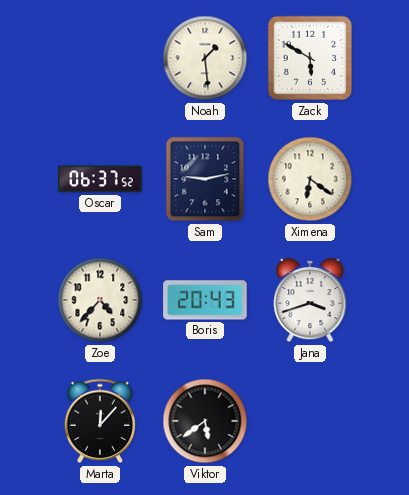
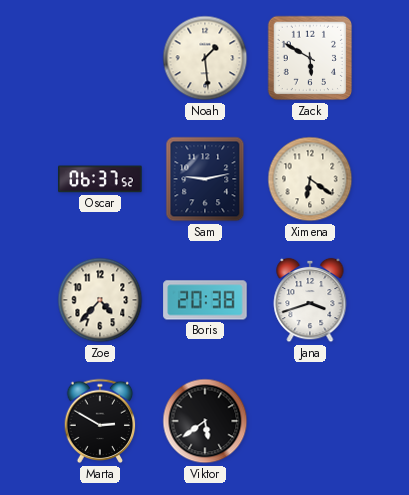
Boris: 20:43 -> 20:38 (205, 300)
Marta: 12:07 -> 2:50 (100, 421)
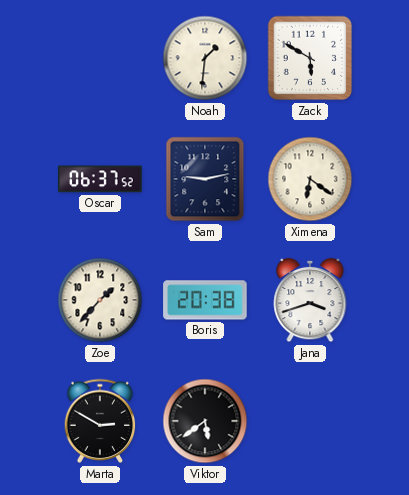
Noah: 1:29 -> 1:31 (205, 58)
Zoe: 4:37 -> 1:37 (100, 300)
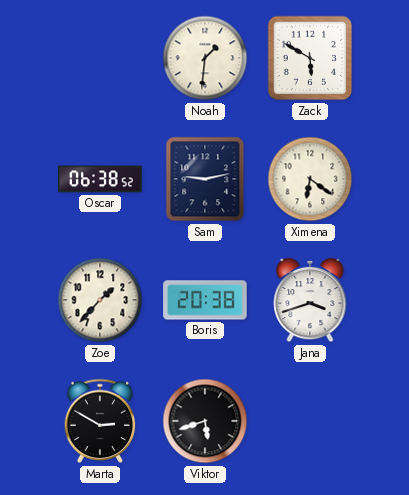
Oscar: 06:37 -> 06:38 (100, 179)
Viktor: 5:39 -> 5:42 (205, 421)
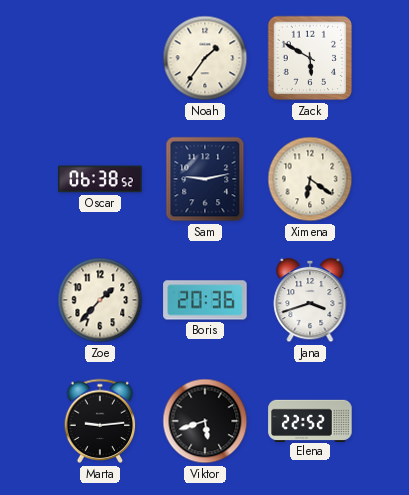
Noah: 1:31 -> 1:36 (205, 58)
Boris: 20:38 -> 20:36 (205, 300)
Marta: 2:50 -> 9:14 (100, 421)
Elena: none -> 22:52 (310, 420)
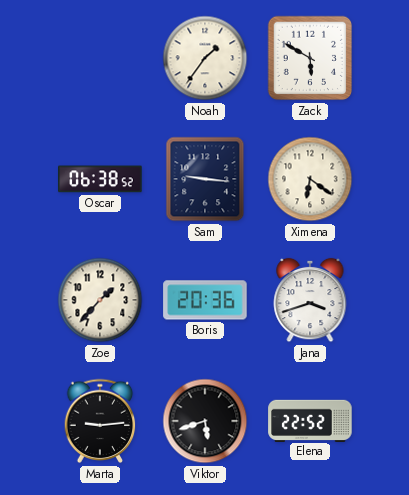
Sam: 9:13 -> 9:16 (205, 179)
